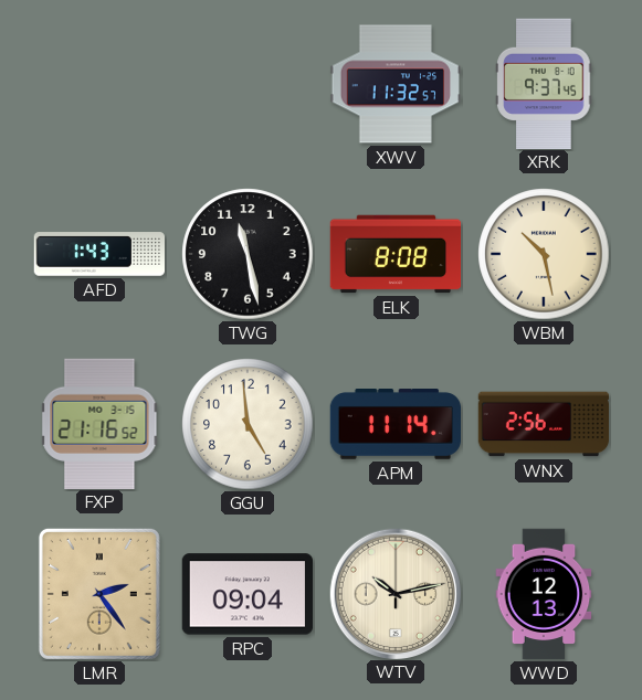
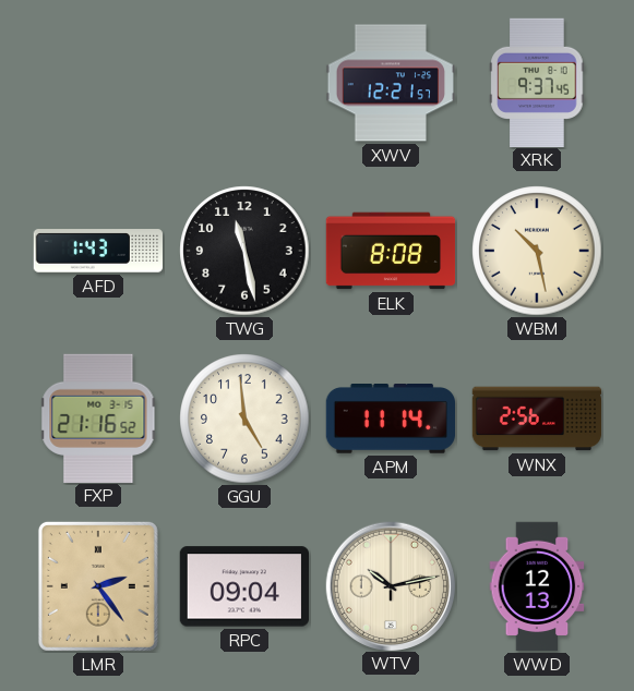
XWV: 11:32 -> 12:21 (391, 83)
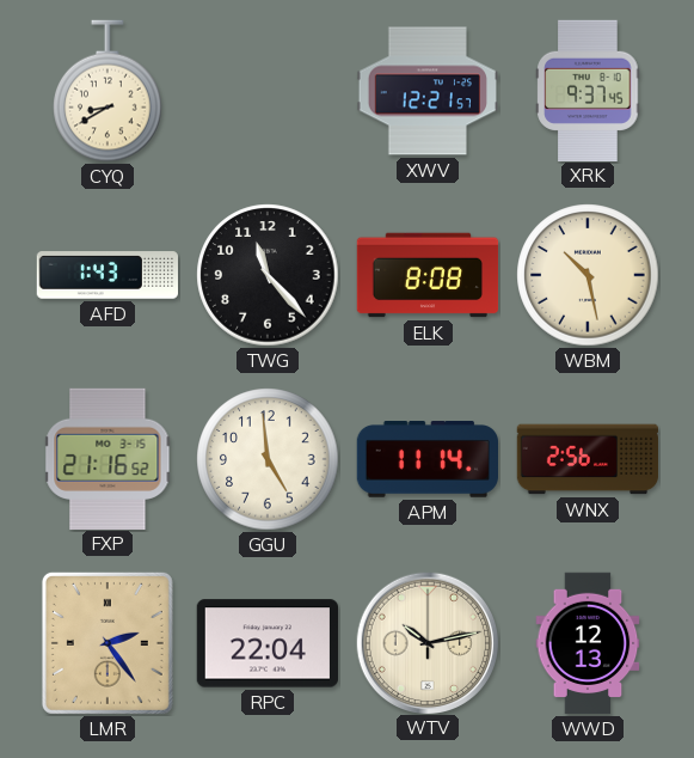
CYQ: none -> 8:40 (108, 91)
TWG: 11:28 -> 11:23 (268, 275)
RPC: 09:04 -> 22:04 (266, 643)
